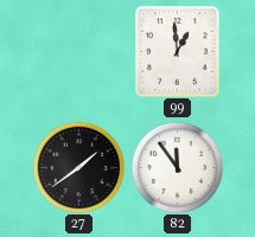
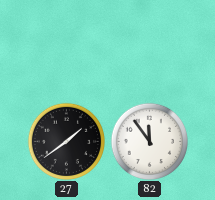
99: 12:59 -> none (178, 52)
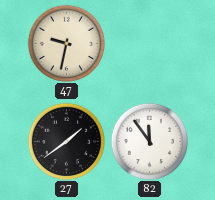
47: none -> 9:32 (66, 43)
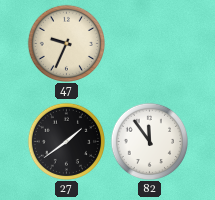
47: 9:32 -> 9:34 (66, 43)
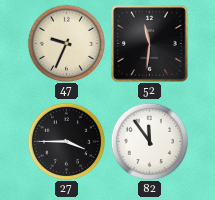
52: none -> 11:31 (150, 44)
27: 1:39 -> 3:45 (66, 141)
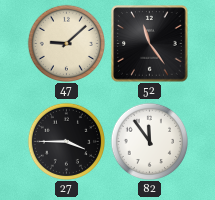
47: 9:34 -> 9:08 (66, 43)
52: 11:31 -> 11:24 (150, 44)
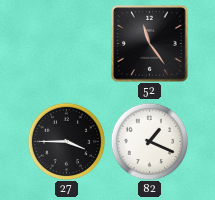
47: 9:08 -> none (66, 43)
82: 11:54 -> 1:19 (149, 141)
